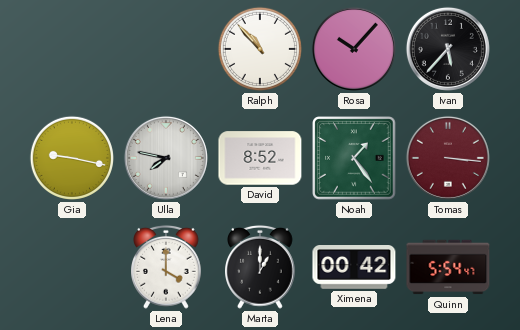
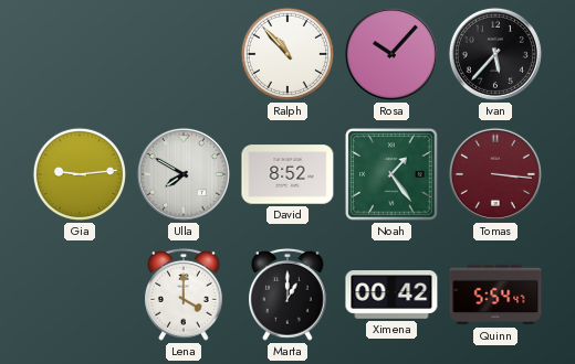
Gia: 9:17 -> 9:14 (80, 174)
Ulla: 7:47 -> 7:50 (184, 174)
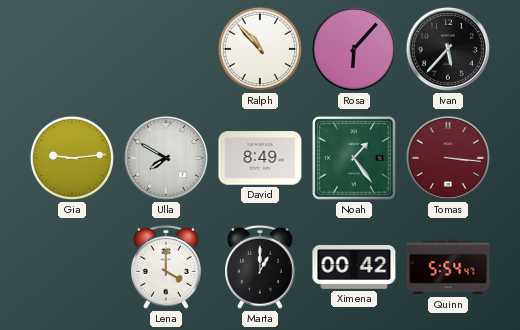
Rosa: 10:07 -> 6:07 (354, 49)
David: 8:52 -> 8:49 (260, 158)
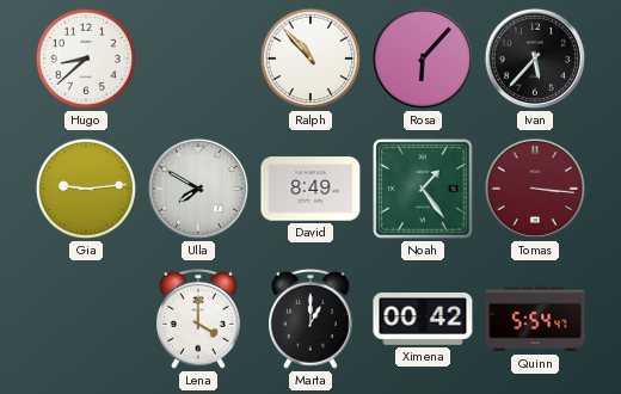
Hugo: none -> 8:38 (86, 59)
